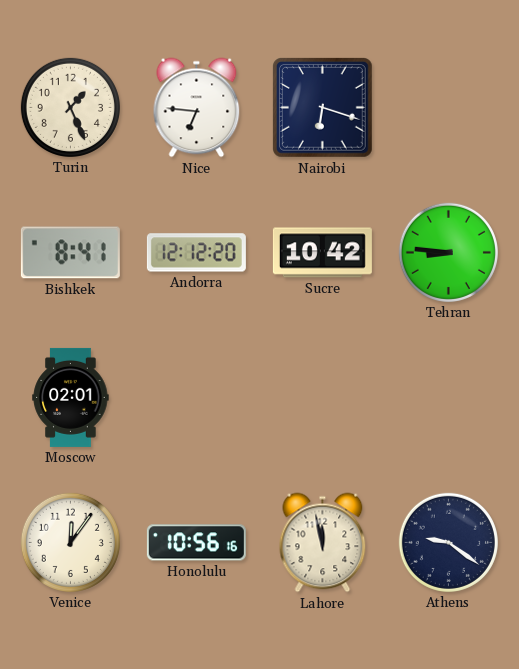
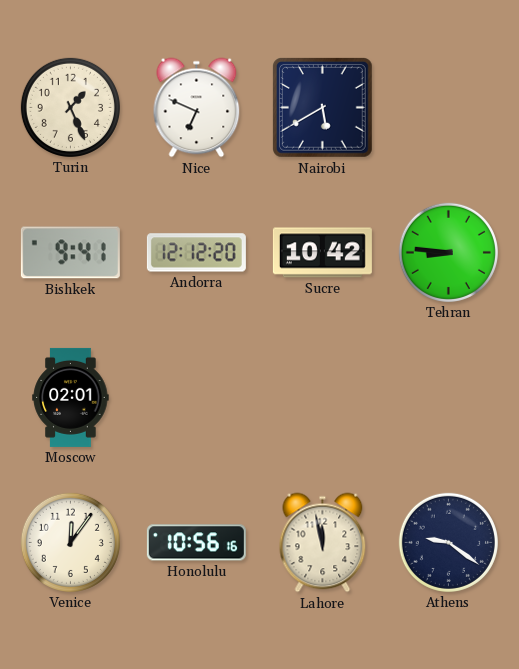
Nice: 6:46 -> 6:49 (197, 108)
Nairobi: 6:18 -> 5:40 (323, 108)
Bishkek: 8:41 -> 9:41 (70, 253)
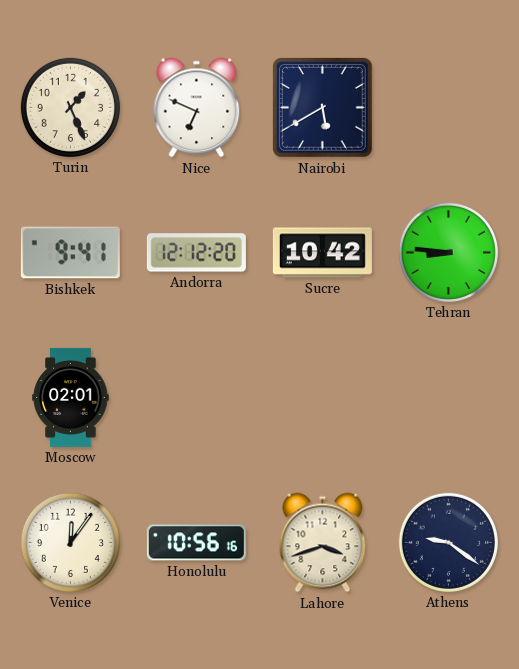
Lahore: 11:58 -> 3:42 (323, 543)
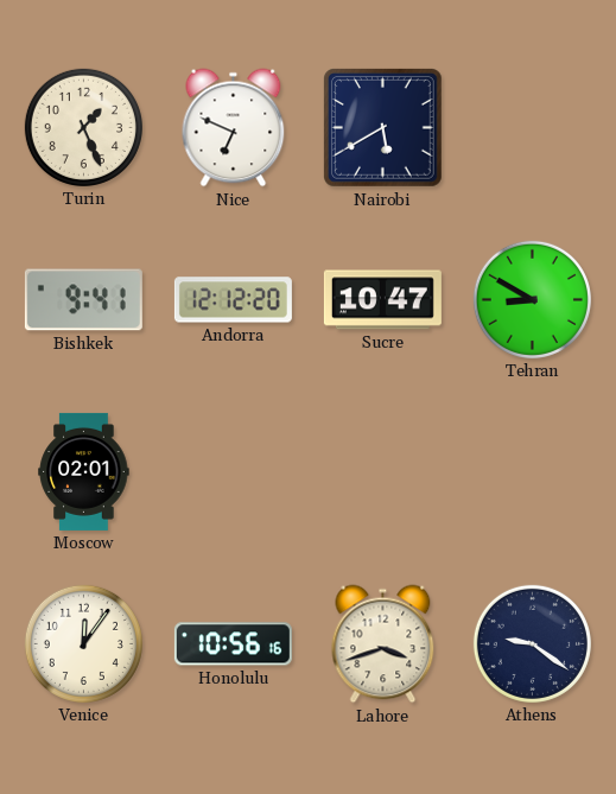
Sucre: 10:42 -> 10:47 (382, 300)
Tehran: 8:46 -> 8:50 (532, 299)
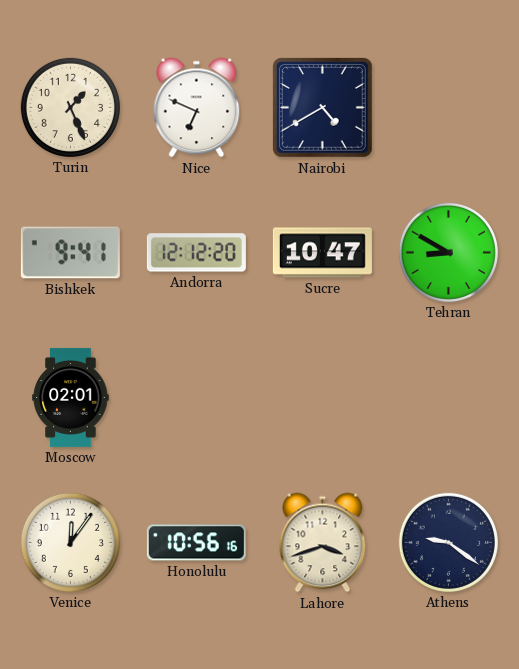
Nairobi: 5:40 -> 4:40 (323, 108)
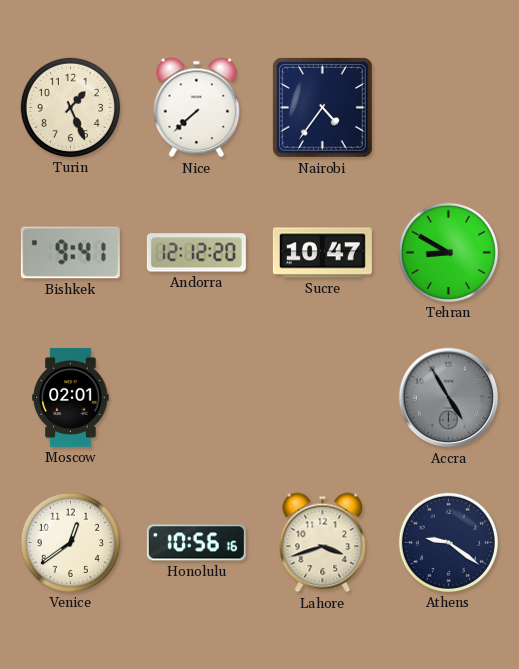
Nice: 6:49 -> 7:38 (197, 108)
Nairobi: 4:40 -> 4:36 (323, 108)
Accra: none -> 4:55 (449, 398)
Venice: 12:06 -> 12:39 (70, 542)
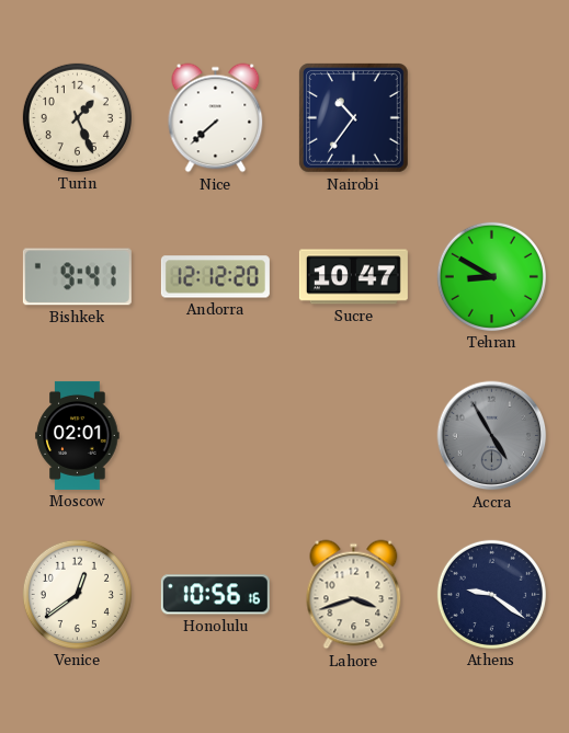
Nairobi: 4:36 -> 10:36 (354, 118)
